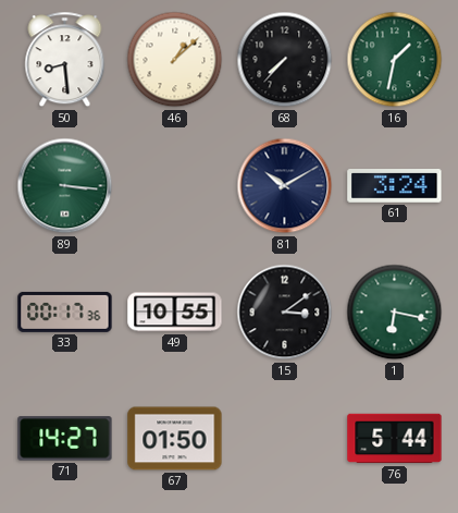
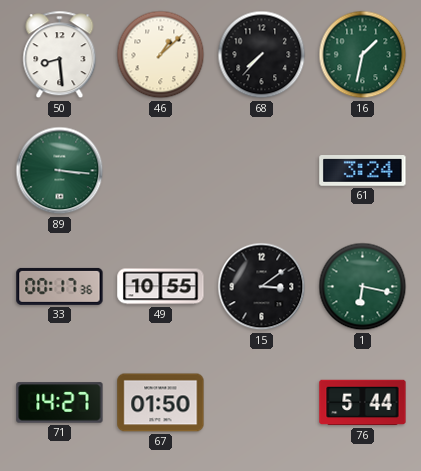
81: 10:10 -> none (285, 186)
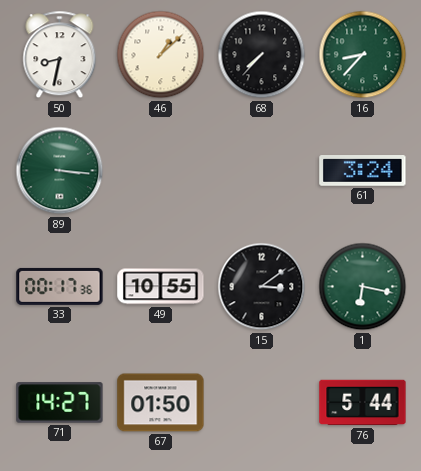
50: 8:29 -> 8:32 (60, 55)
16: 1:32 -> 8:37 (363, 55)
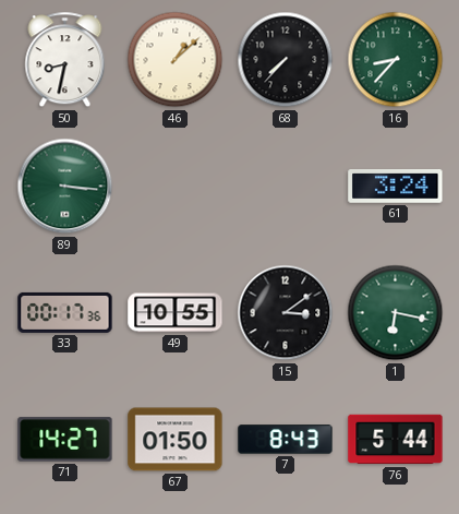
7: none -> 8:43 (286, 440)
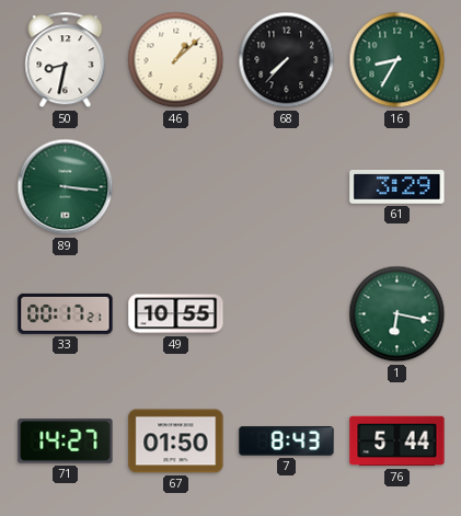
16: 8:37 -> 8:35 (397, 60)
61: 3:24 -> 3:29 (397, 187)
33: 00:17:36 -> 00:17:21 (66, 313)
15: 3:09 -> none (286, 313)
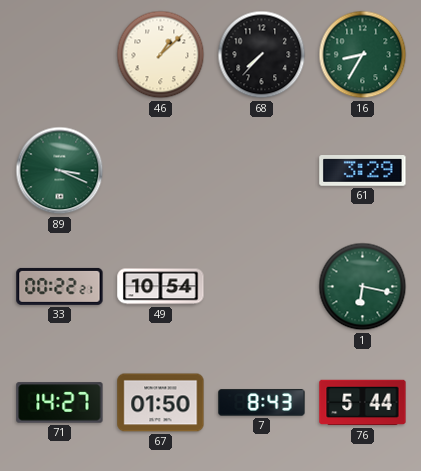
50: 8:32 -> none (66, 60)
89: 3:16 -> 3:19 (60, 171)
33: 00:17 -> 00:22 (60, 286)
49: 10:55 -> 10:54 (161, 287)
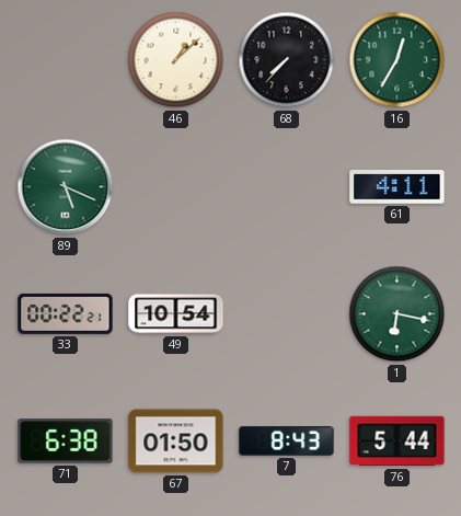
16: 8:35 -> 12:35 (397, 60)
89: 3:19 -> 5:19 (66, 187)
61: 3:29 -> 4:11 (397, 187)
71: 14:27 -> 6:38 (66, 442)
